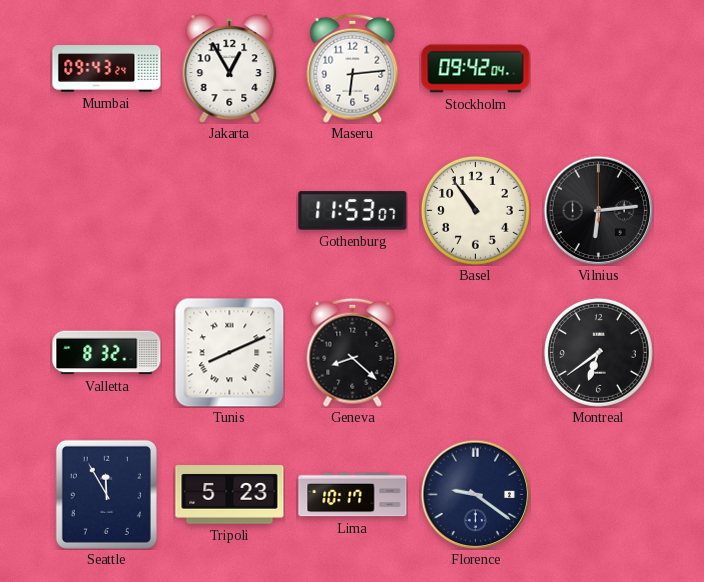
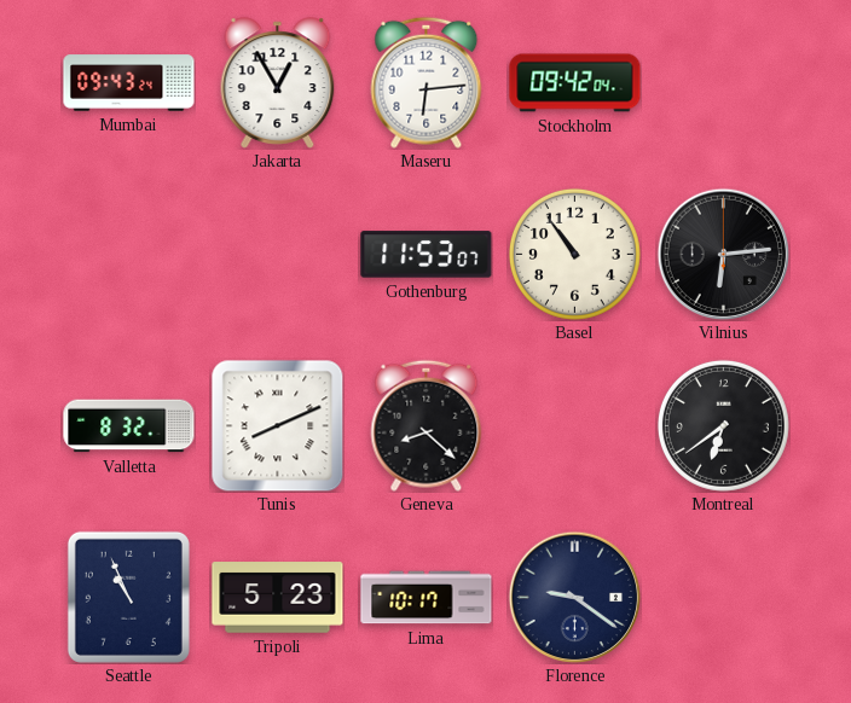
Seattle: 11:55 -> 10:56 (128, 597)
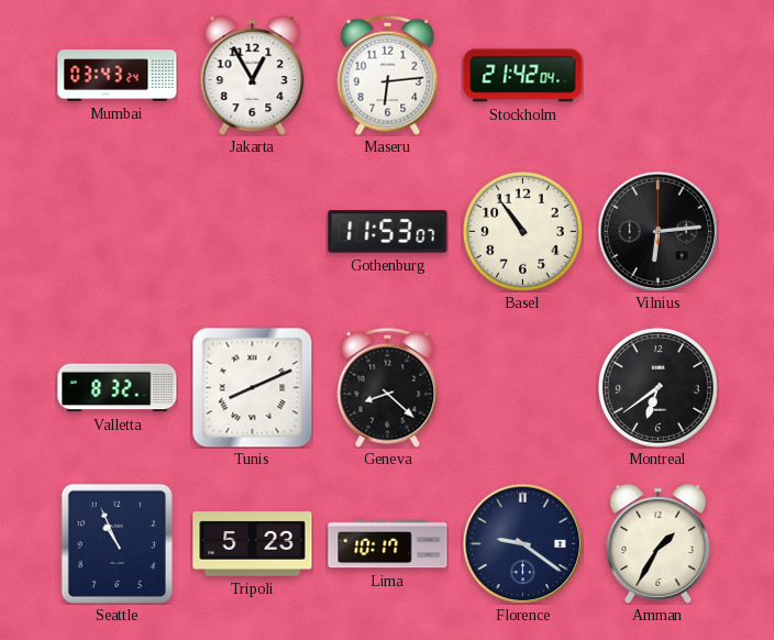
Mumbai: 09:43 -> 03:43 (118, 76)
Stockholm: 09:42 -> 21:42 (523, 76)
Amman: none -> 1:35 (659, 544)
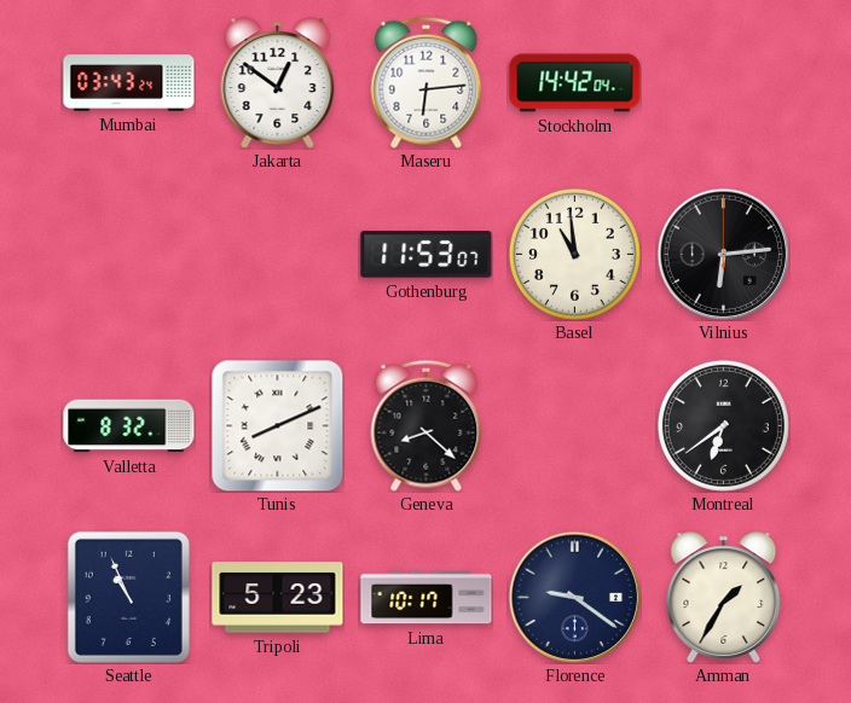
Jakarta: 12:55 -> 12:51 (278, 83)
Stockholm: 21:42 -> 14:42 (575, 83)
Basel: 10:54 -> 10:59 (574, 254)
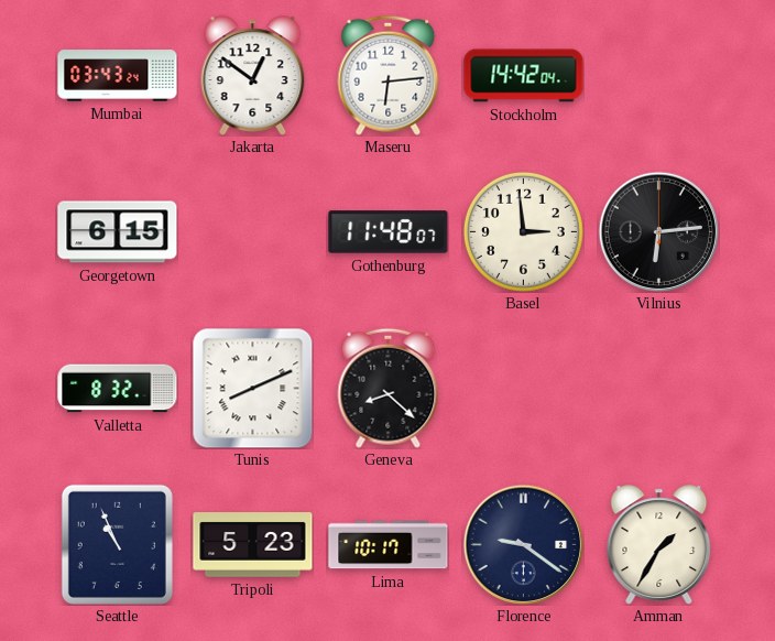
Georgetown: none -> 6:15 (118, 232)
Gothenburg: 11:53 -> 11:48 (389, 232)
Basel: 10:59 -> 2:59 (523, 231)
Montreal: 6:39 -> none (723, 425)
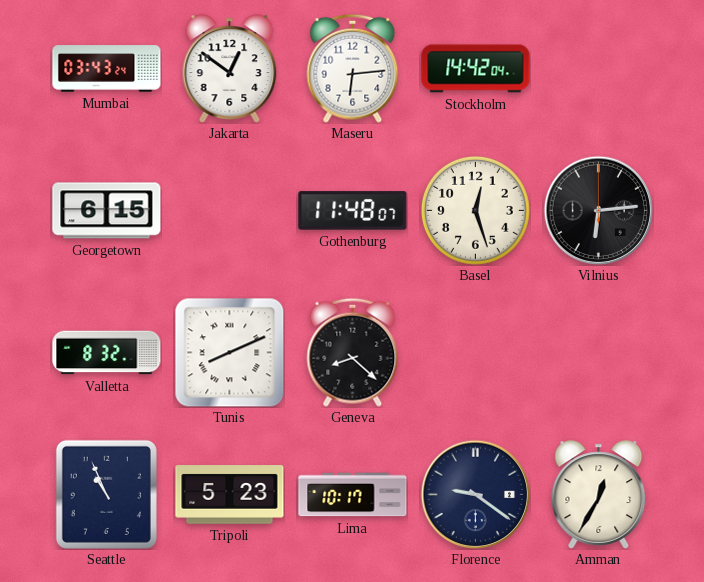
Basel: 2:59 -> 12:27 (475, 210)
Amman: 1:35 -> 12:35 (599, 495)
